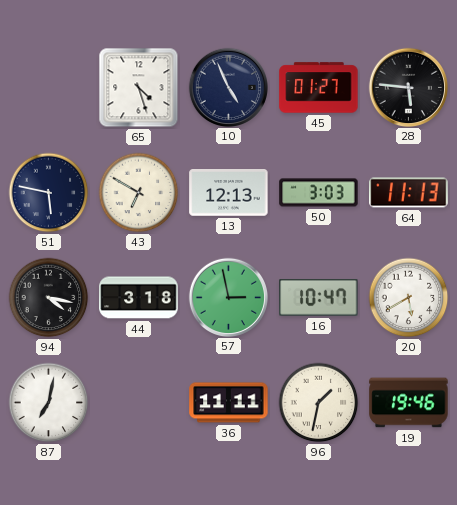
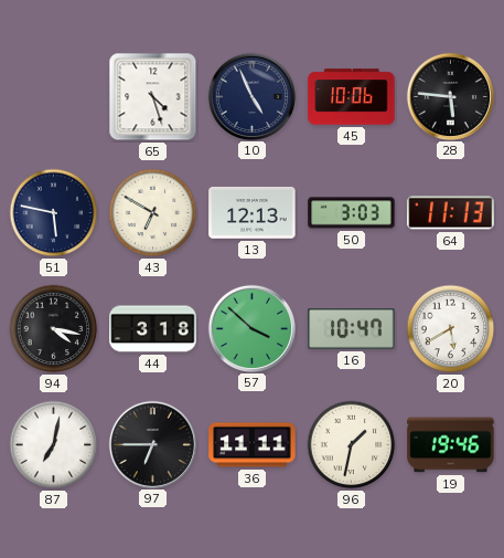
45: 01:27 -> 10:06 (352, 97)
57: 2:58 -> 3:52 (251, 328)
97: none -> 6:45 (152, 444)
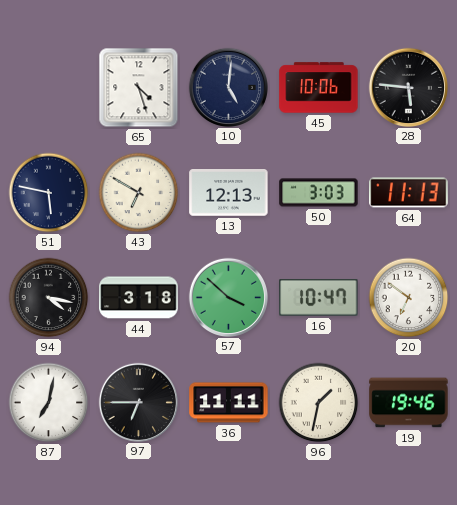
10: 4:56 -> 5:01 (228, 87)
20: 5:40 -> 6:51 (409, 298)
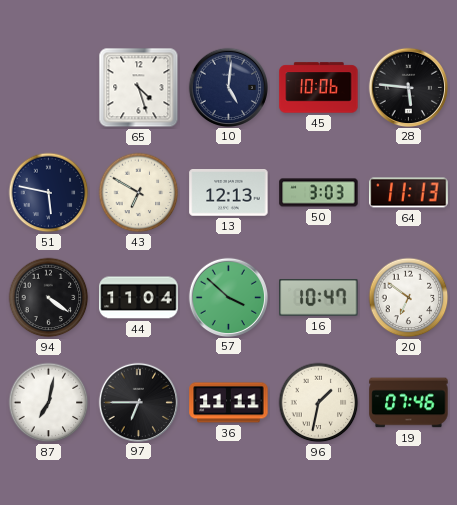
94: 4:17 -> 4:21 (49, 298)
44: 3:18 -> 11:04 (139, 298)
19: 19:46 -> 07:46 (409, 403)
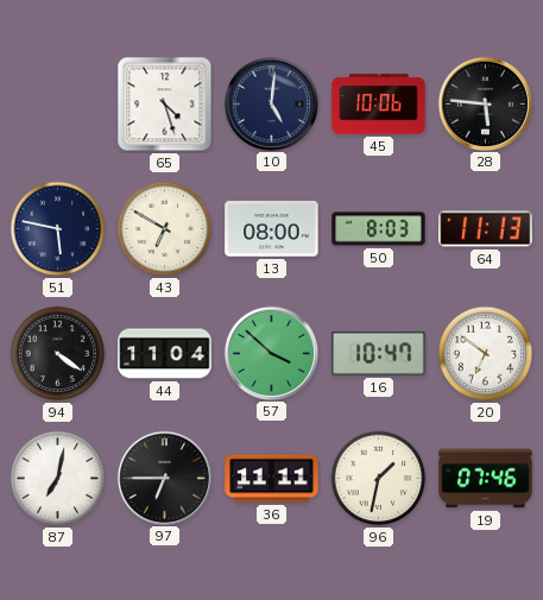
13: 12:13 -> 08:00 (272, 229)
50: 3:03 -> 8:03 (379, 229)
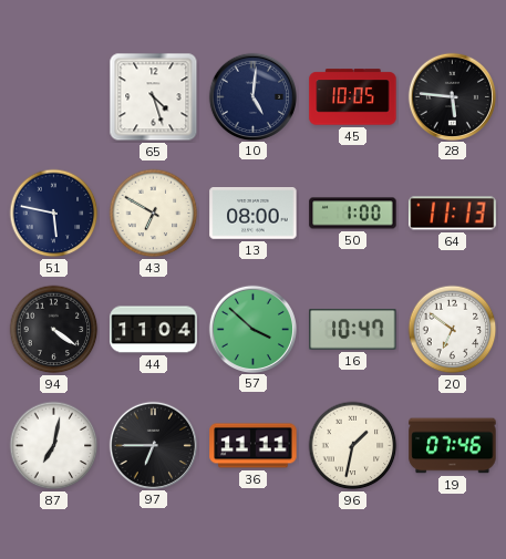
45: 10:06 -> 10:05 (353, 97)
50: 8:03 -> 1:00 (353, 214)
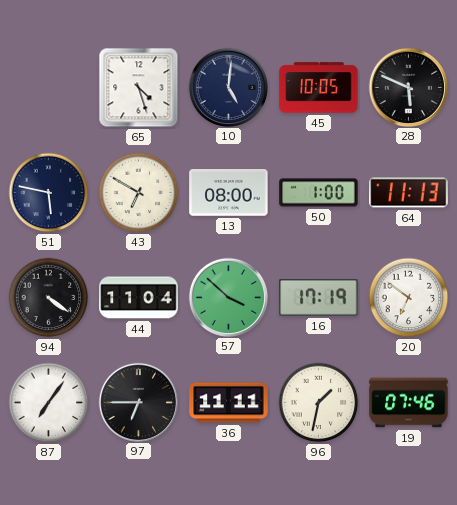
28: 5:46 -> 5:49 (408, 87)
16: 10:47 -> 17:19 (319, 298)
87: 7:02 -> 7:06 (49, 403)
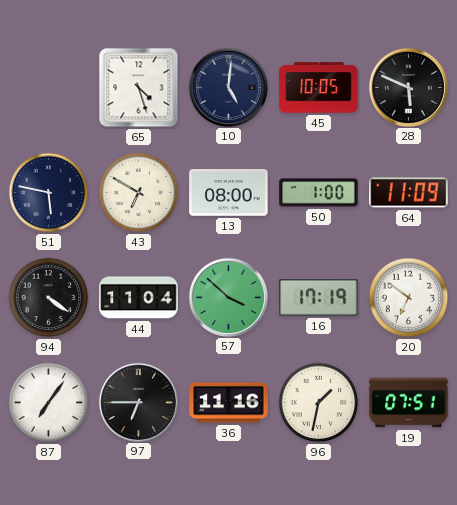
64: 11:13 -> 11:09 (409, 193)
36: 11:11 -> 11:16 (229, 403)
19: 07:46 -> 07:51 (409, 403)
